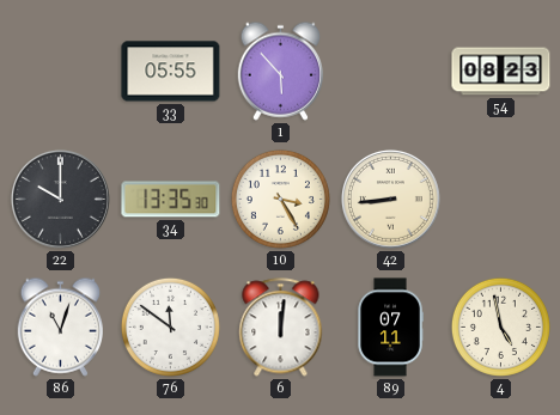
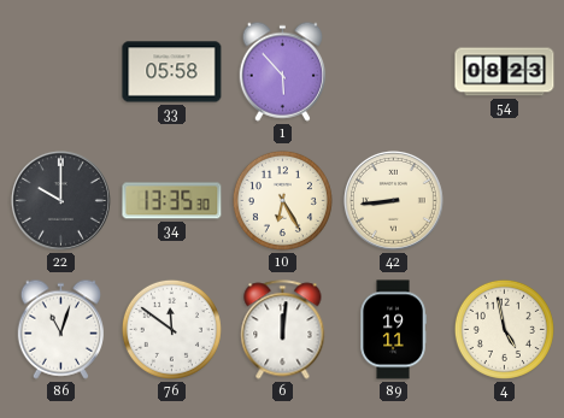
33: 05:55 -> 05:58 (172, 72)
10: 3:25 -> 6:25 (282, 200)
89: 07:11 -> 19:11 (393, 330)
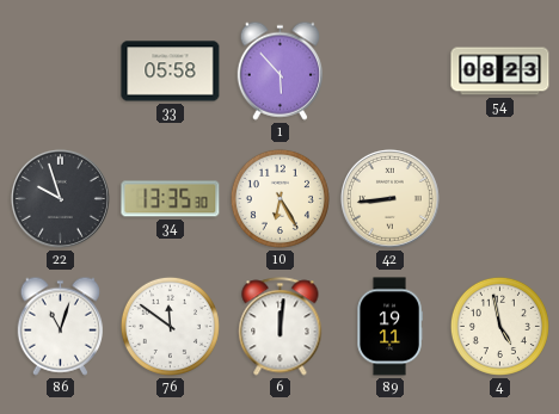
22: 10:00 -> 9:57 (60, 198)
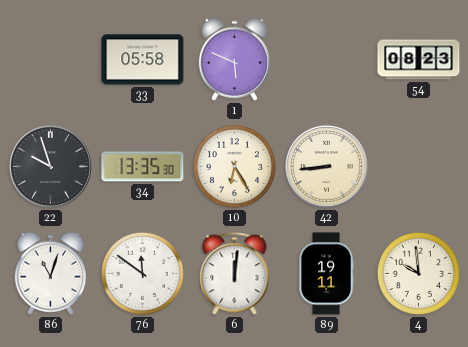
1: 5:53 -> 5:49 (234, 59)
4: 4:58 -> 9:59 (418, 273)
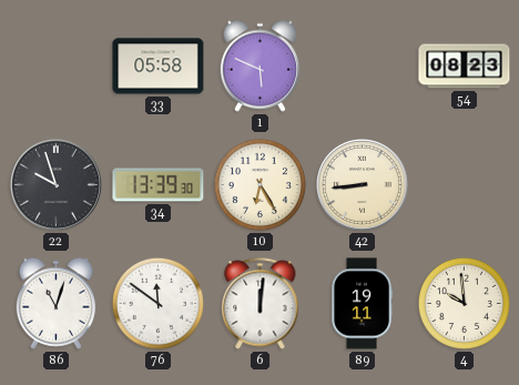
34: 13:35 -> 13:39 (159, 185)
